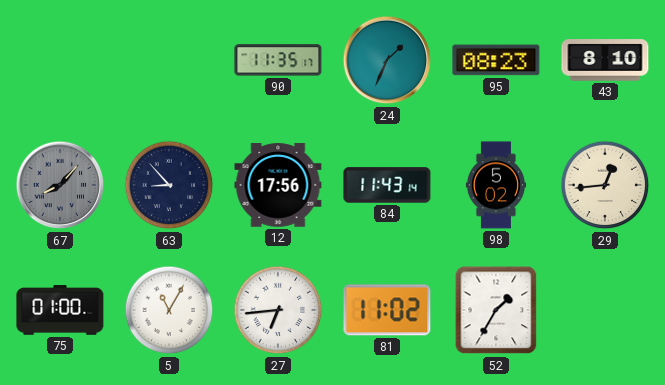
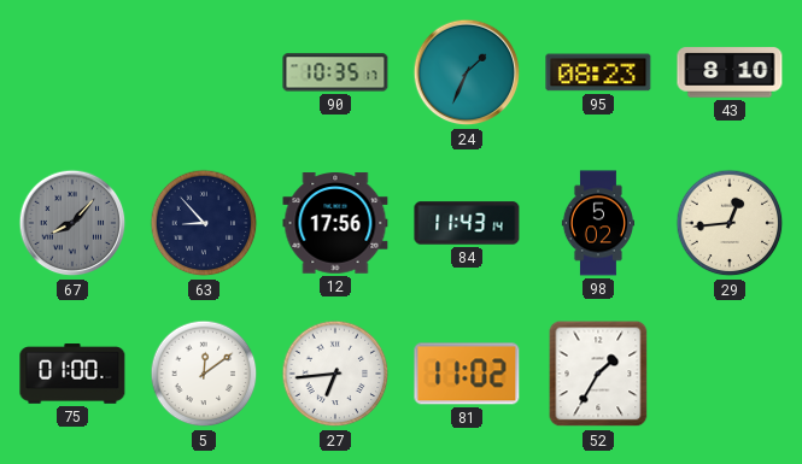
90: 11:35 -> 10:35 (335, 72)
5: 11:05 -> 12:09 (204, 374)
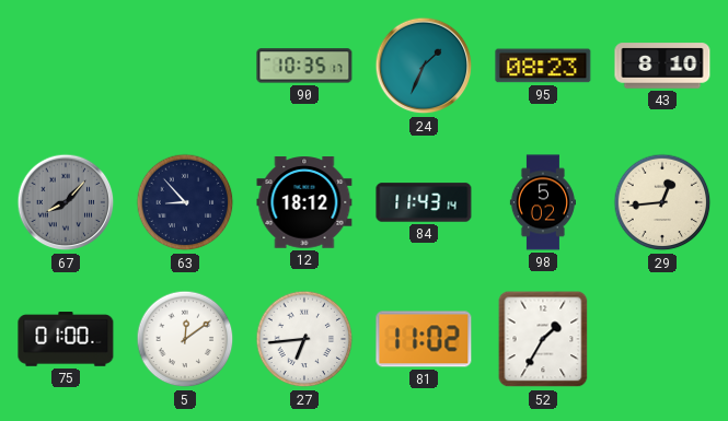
12: 17:56 -> 18:12 (304, 202)
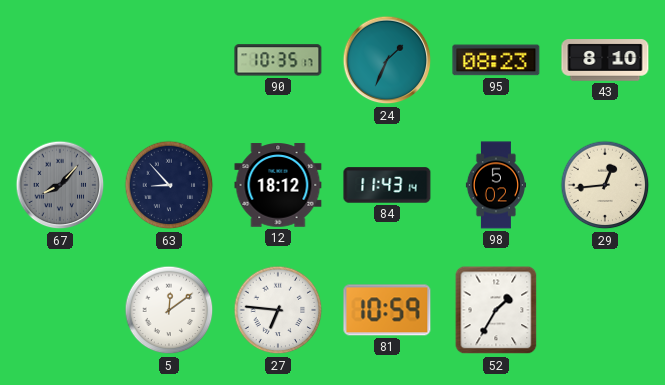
75: 01:00 -> none (66, 339)
27: 6:44 -> 6:46 (278, 310)
81: 11:02 -> 10:59 (387, 310)
